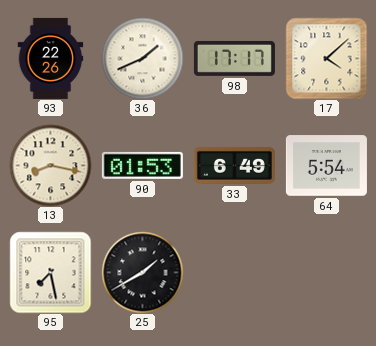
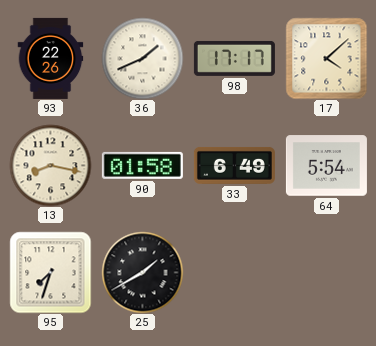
90: 01:53 -> 01:58 (142, 165)
95: 7:28 -> 7:33 (50, 272)
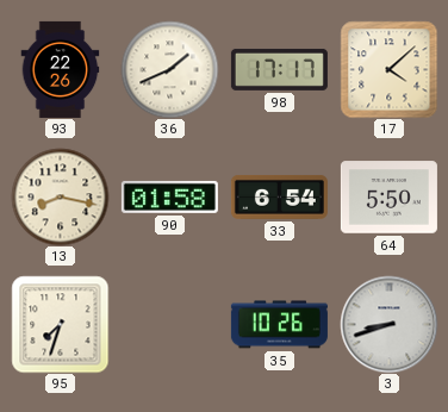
33: 6:49 -> 6:54 (279, 196)
64: 5:54 -> 5:50 (388, 198)
25: 1:40 -> none (142, 272)
35: none -> 10:26 (279, 325)
3: none -> 8:42 (388, 324)
